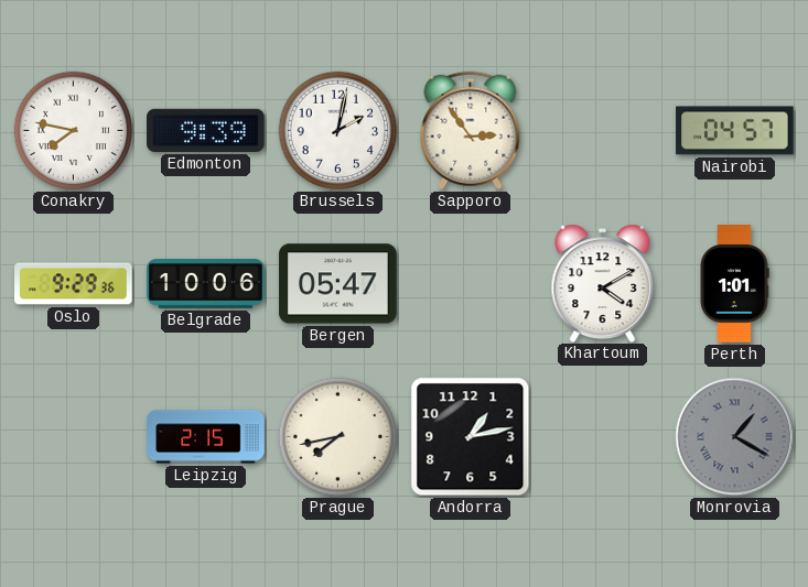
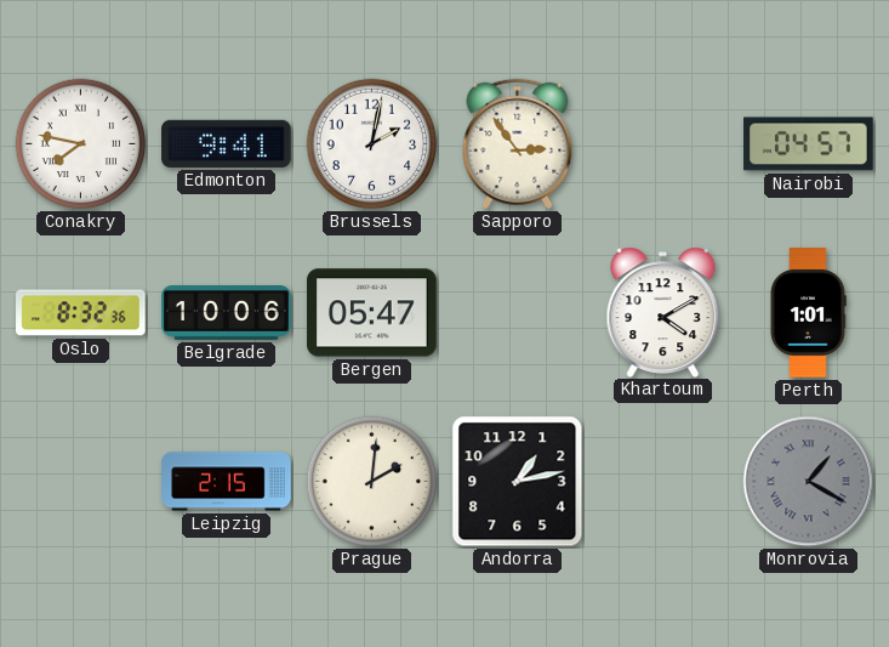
Edmonton: 9:39 -> 9:41 (227, 143)
Oslo: 9:29 -> 8:32 (81, 313)
Prague: 7:43 -> 2:01 (372, 482)
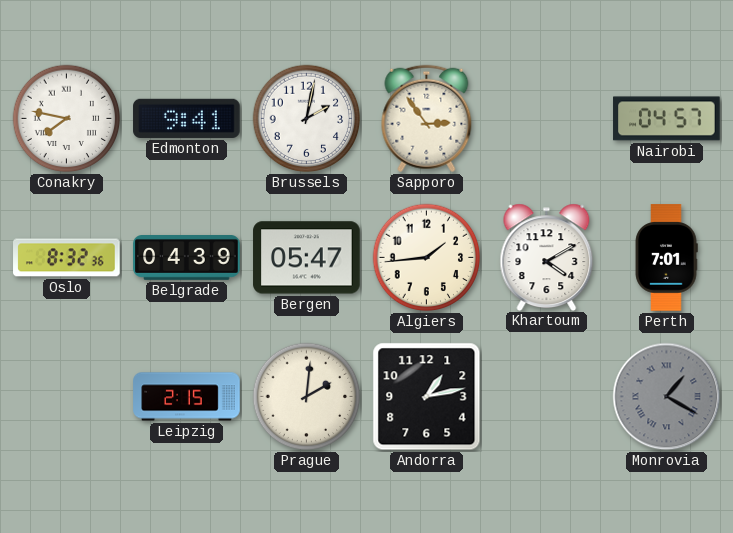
Belgrade: 10:06 -> 04:39 (187, 258)
Algiers: none -> 1:44 (427, 258)
Perth: 1:01 -> 7:01 (666, 258)
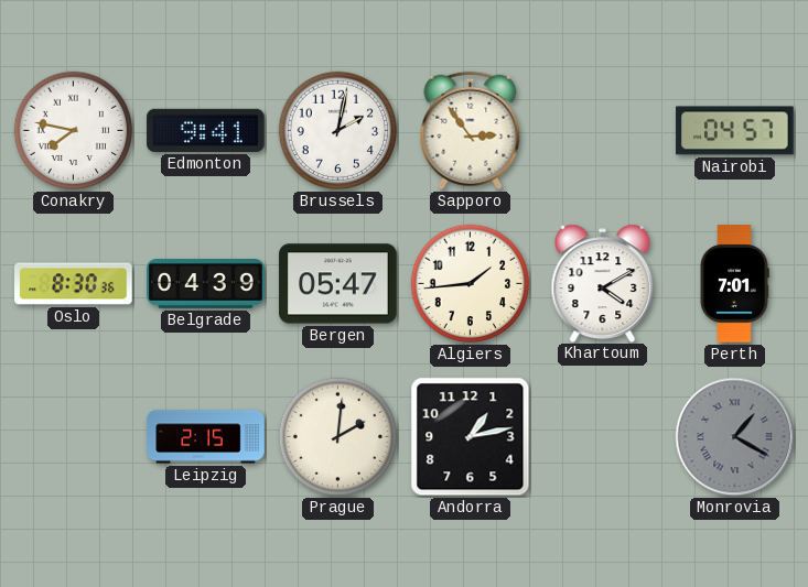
Oslo: 8:32 -> 8:30 (74, 284)
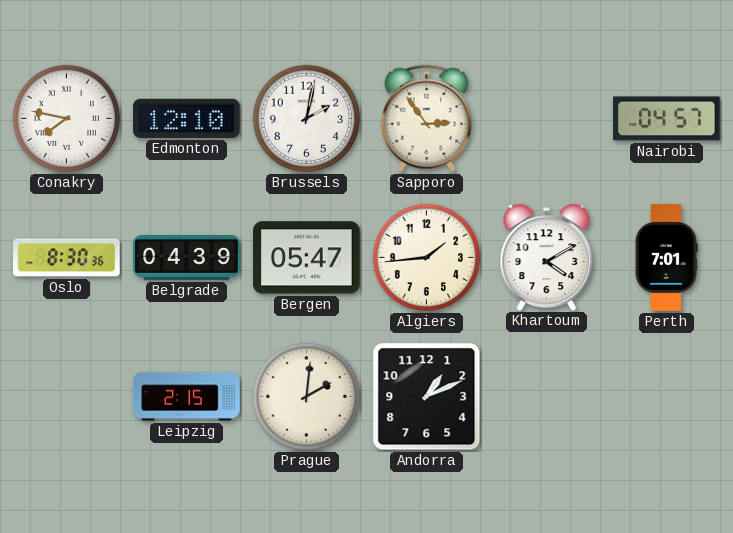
Edmonton: 9:41 -> 12:10 (187, 118)
Andorra: 1:13 -> 1:11 (427, 397)
Monrovia: 1:20 -> none (735, 437)
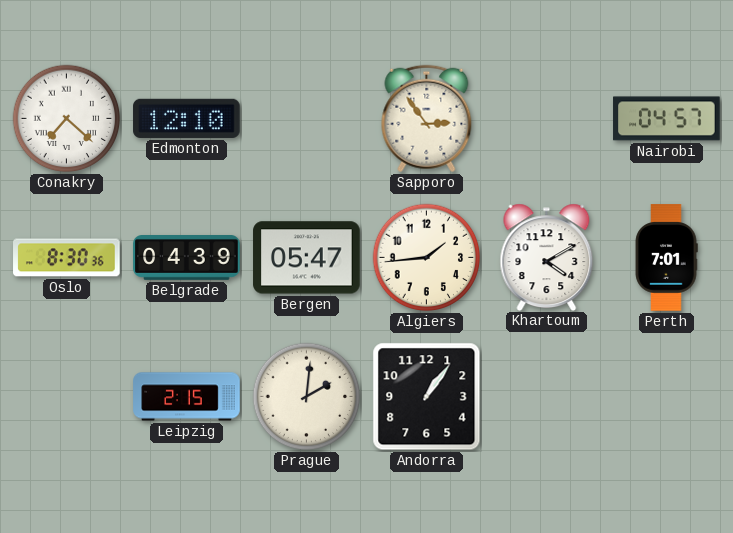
Conakry: 7:47 -> 7:22 (67, 119)
Brussels: 2:02 -> none (307, 119)
Andorra: 1:11 -> 1:06 (427, 397)
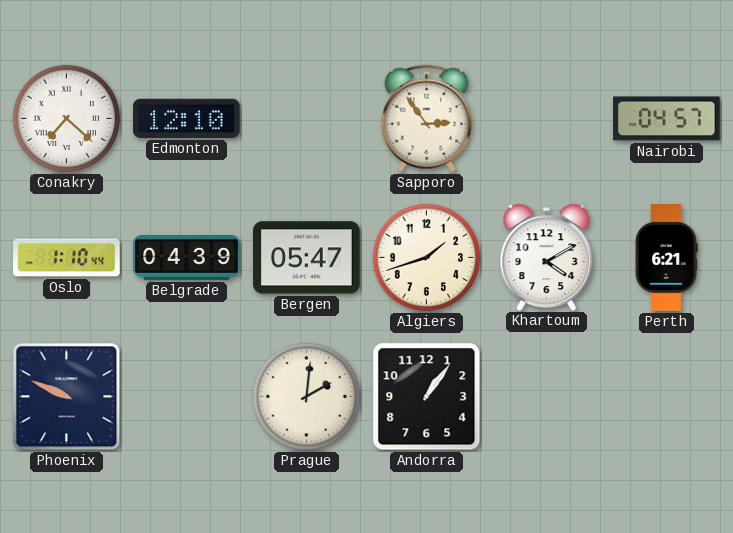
Oslo: 8:30 -> 1:10 (67, 258)
Algiers: 1:44 -> 1:42 (427, 258)
Perth: 7:01 -> 6:21 (666, 258)
Phoenix: none -> 9:49 (67, 397)
Leipzig: 2:15 -> none (187, 397)
